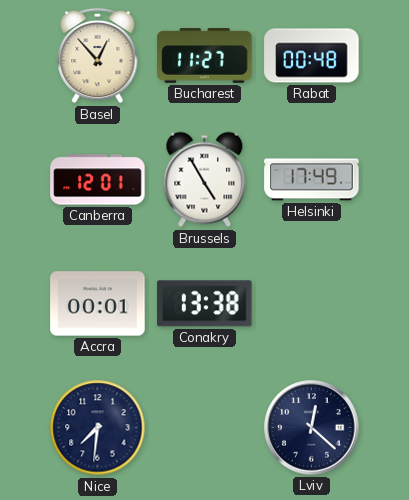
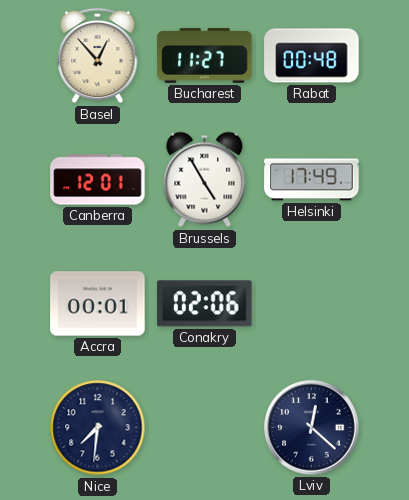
Conakry: 13:38 -> 02:06 (205, 304)
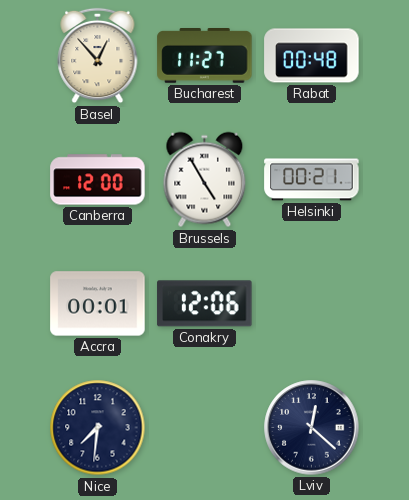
Canberra: 12:01 -> 12:00 (98, 180)
Helsinki: 17:49 -> 00:21 (312, 180)
Conakry: 02:06 -> 12:06 (205, 304)
